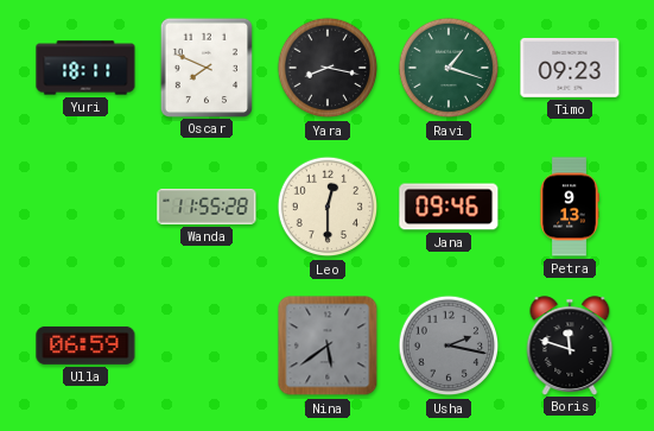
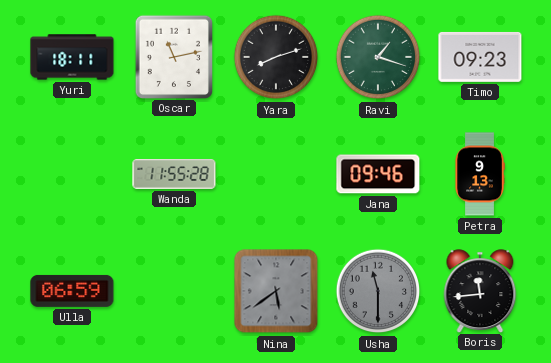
Oscar: 7:49 -> 11:13 (173, 56)
Yara: 8:17 -> 8:12 (276, 57)
Leo: 12:30 -> none (328, 207)
Usha: 2:17 -> 11:30 (378, 291)
Boris: 11:48 -> 11:44 (480, 291)
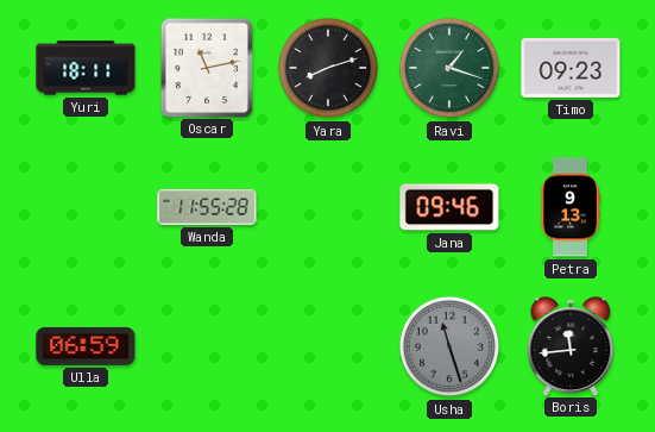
Nina: 5:39 -> none (276, 291)
Usha: 11:30 -> 11:27 (449, 346)
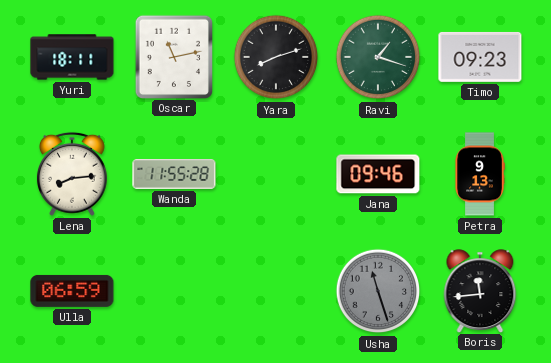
Lena: none -> 8:14 (72, 174)
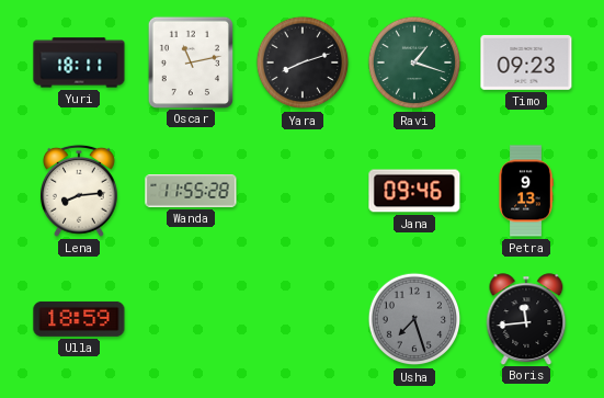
Ulla: 06:59 -> 18:59 (79, 319)
Usha: 11:27 -> 7:27 (414, 319)
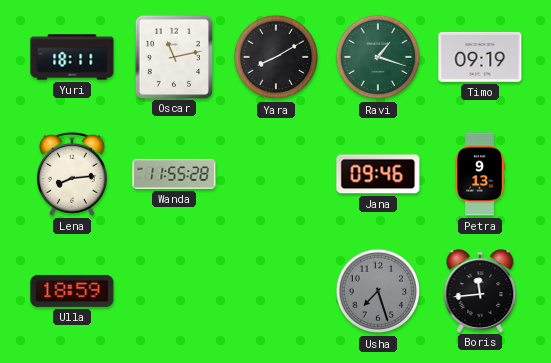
Yara: 8:12 -> 8:10 (276, 57)
Timo: 09:23 -> 09:19 (480, 57)
